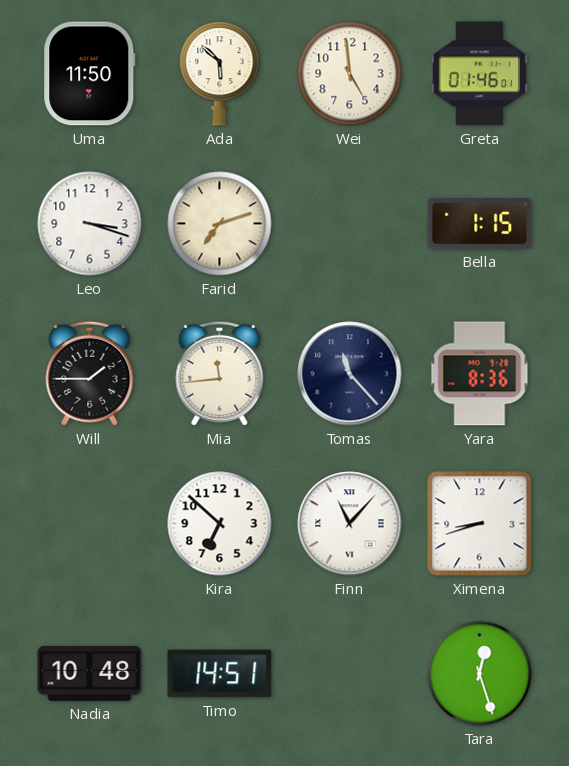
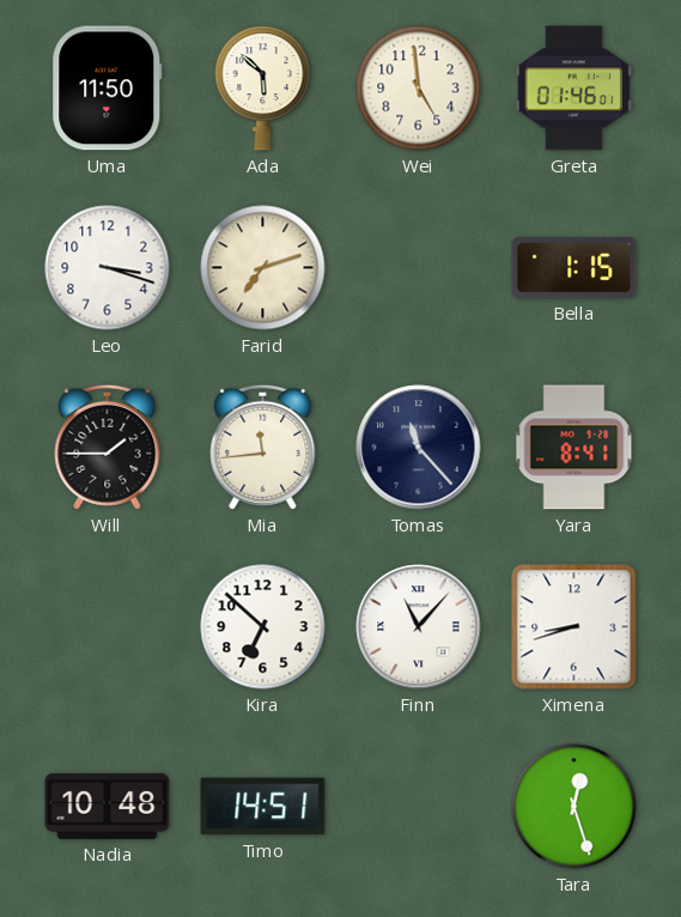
Yara: 8:36 -> 8:41 (574, 448)
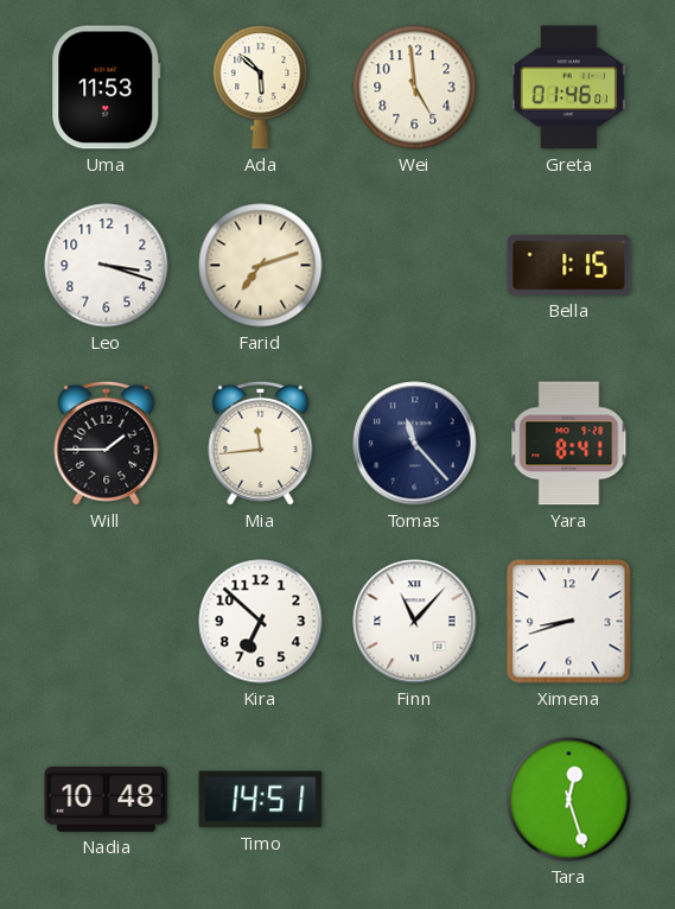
Uma: 11:50 -> 11:53 (107, 88)
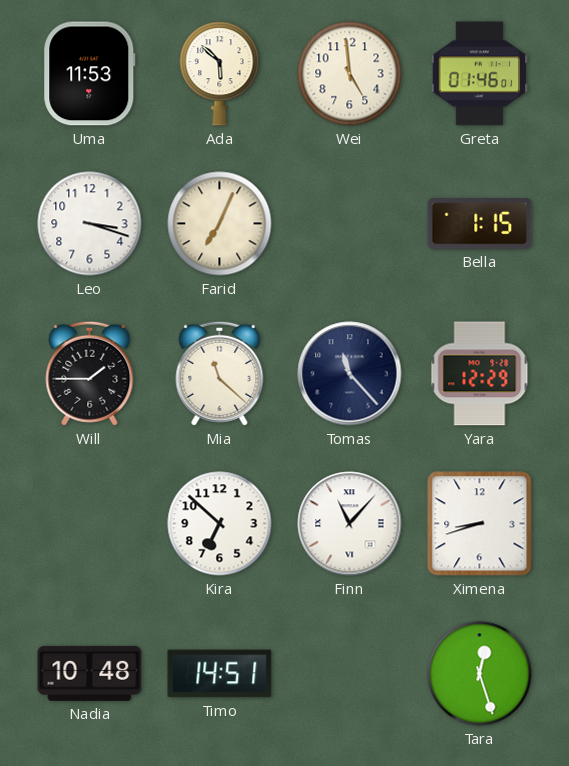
Farid: 7:12 -> 7:04 (220, 224)
Mia: 11:44 -> 11:22 (220, 373)
Yara: 8:41 -> 12:29 (480, 374)
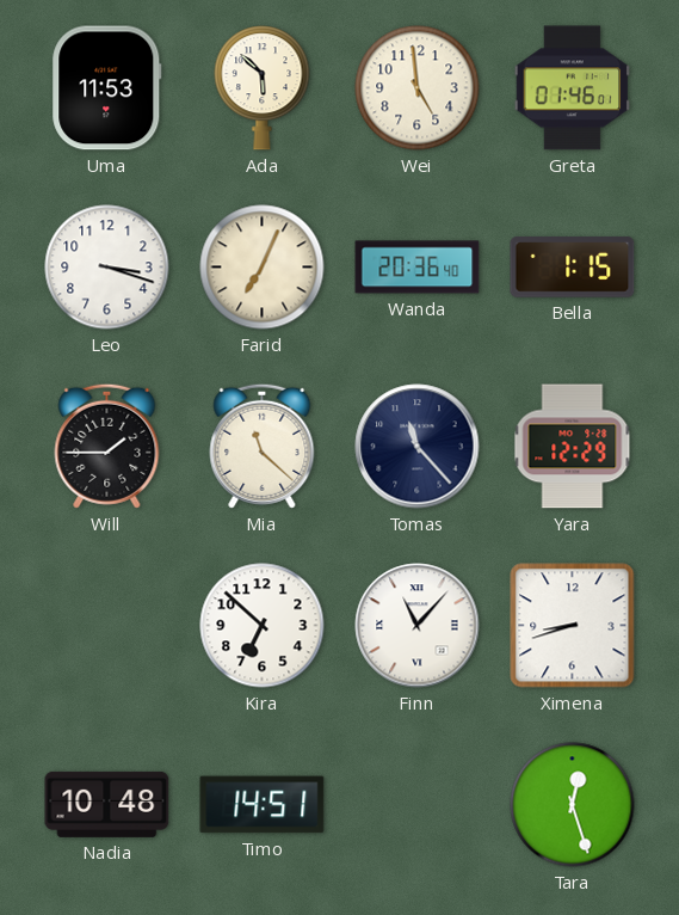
Wanda: none -> 20:36 (418, 268)
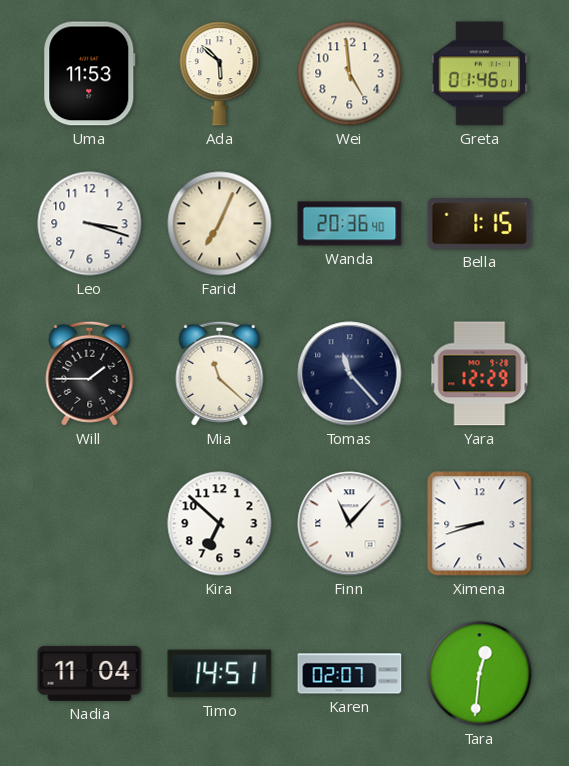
Nadia: 10:48 -> 11:04 (90, 673)
Karen: none -> 02:07 (350, 674)
Tara: 12:27 -> 12:31 (480, 674)
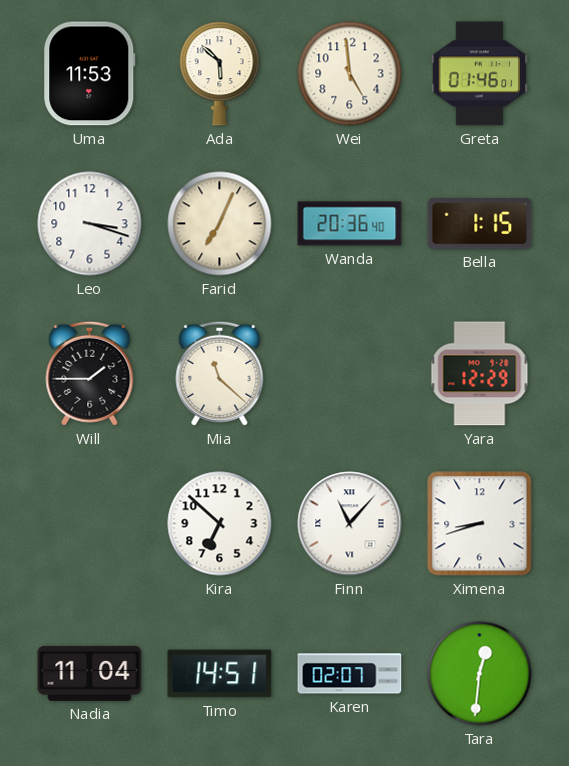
Tomas: 11:23 -> none (350, 374)
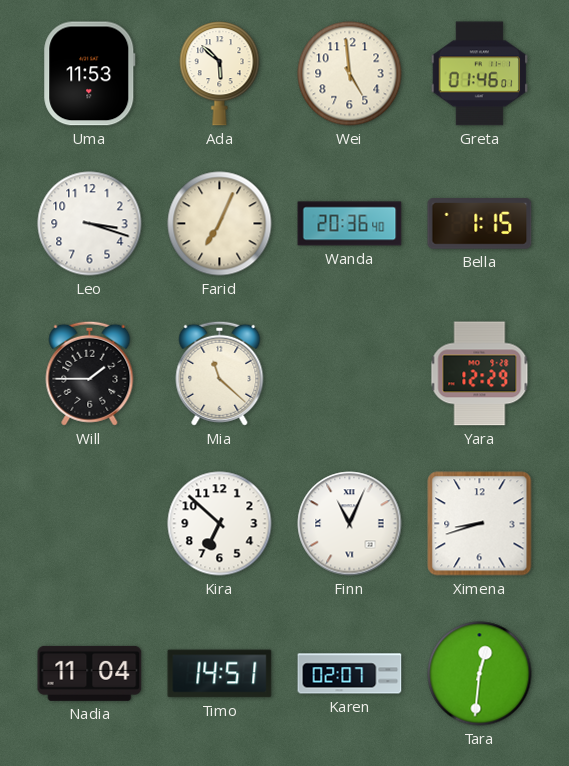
Finn: 11:07 -> 11:04 (350, 524)
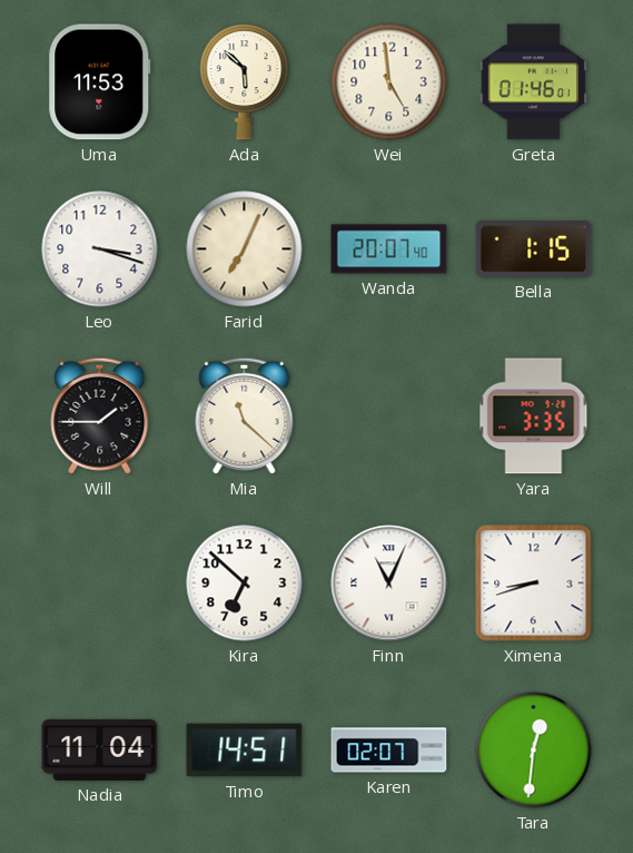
Wanda: 20:36 -> 20:07 (389, 249)
Yara: 12:29 -> 3:35 (534, 416)
